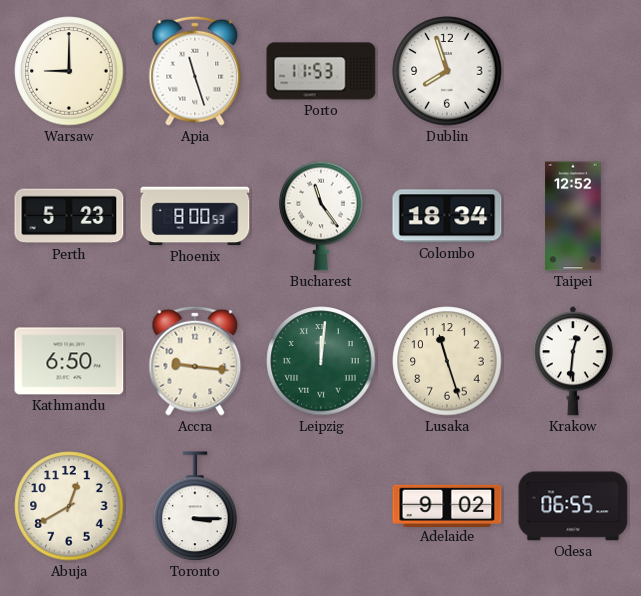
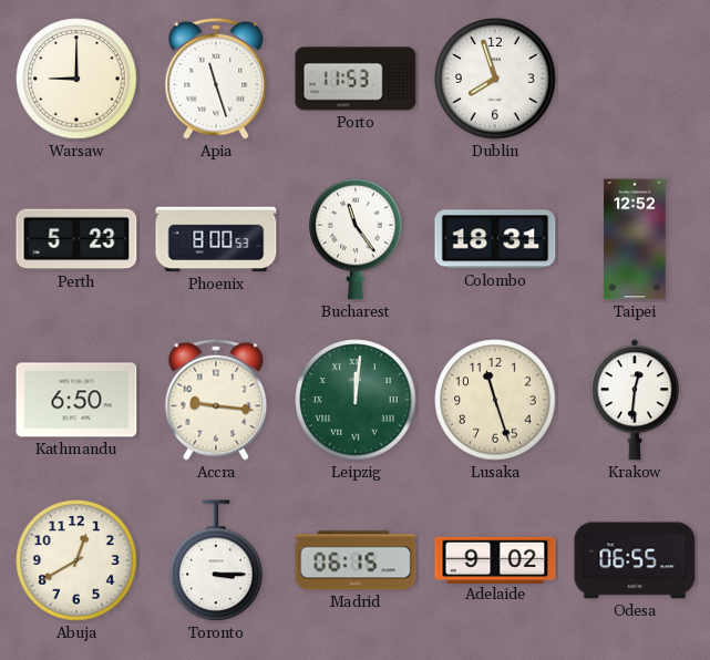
Colombo: 18:34 -> 18:31 (495, 239)
Madrid: none -> 06:15 (356, 560)
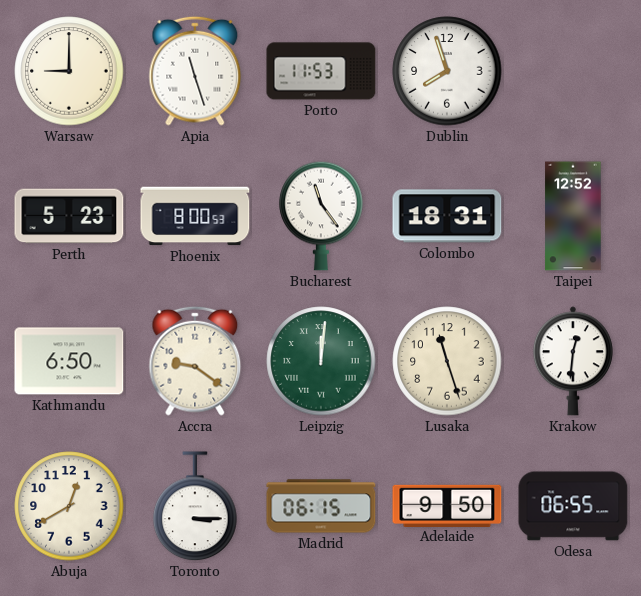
Accra: 9:16 -> 9:21 (195, 361)
Adelaide: 9:02 -> 9:50 (447, 505)
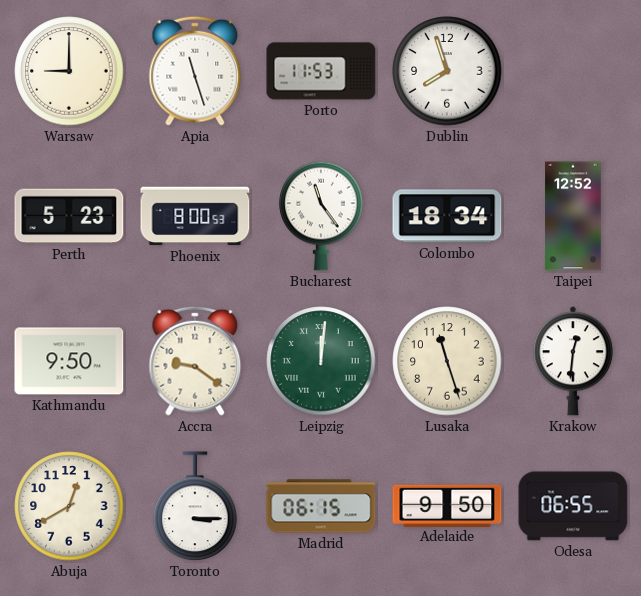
Colombo: 18:31 -> 18:34 (447, 216)
Kathmandu: 6:50 -> 9:50 (69, 361)
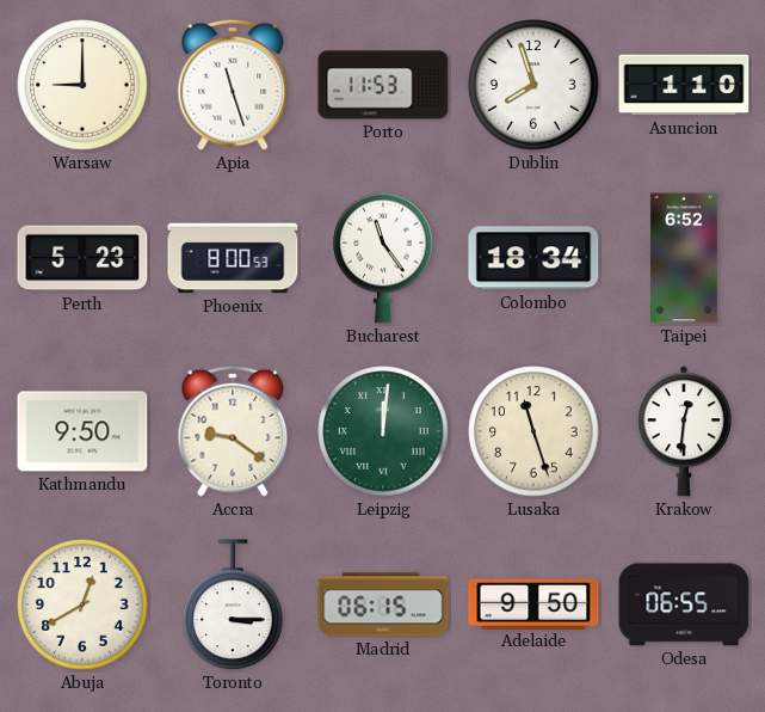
Asuncion: none -> 1:10 (684, 85)
Taipei: 12:52 -> 6:52 (684, 258)
